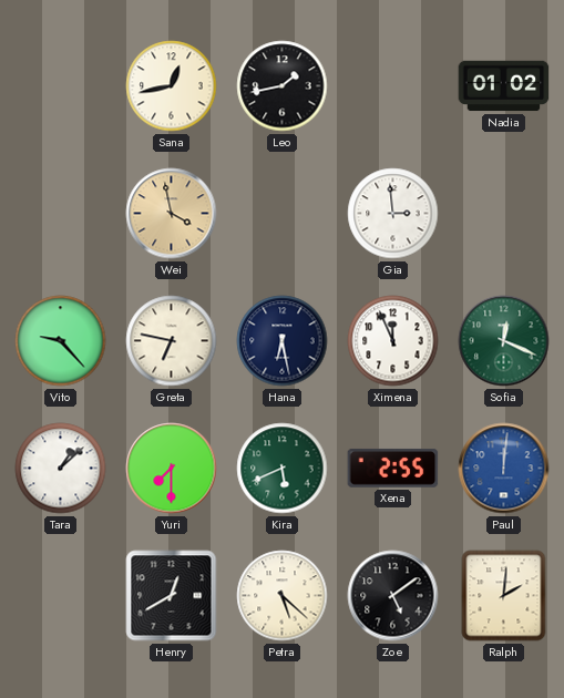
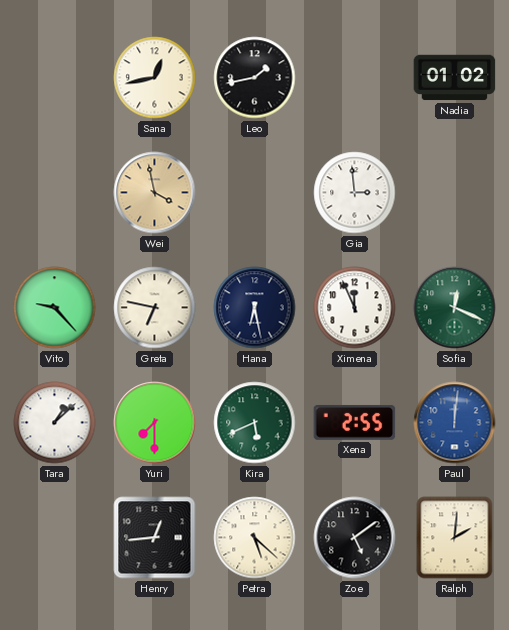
Henry: 12:40 -> 12:44 (155, 538)
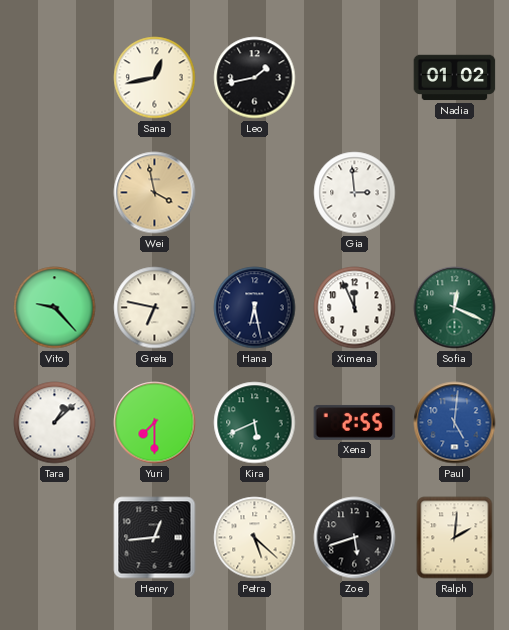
Paul: 12:01 -> 5:01 (455, 423)
Zoe: 5:09 -> 5:42 (355, 538)
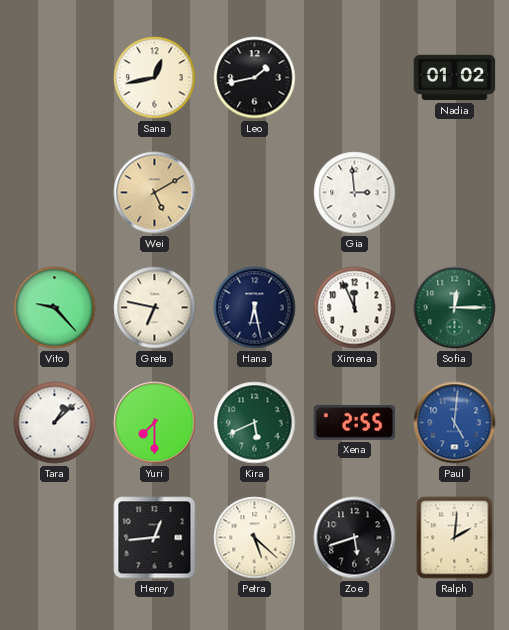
Wei: 3:58 -> 5:10 (155, 193)
Sofia: 12:19 -> 12:15 (455, 308)
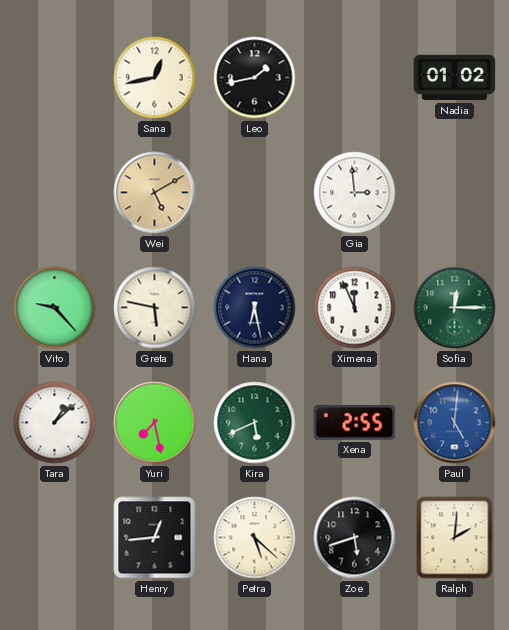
Greta: 6:47 -> 5:47 (155, 308)
Yuri: 7:30 -> 7:28 (155, 423)
